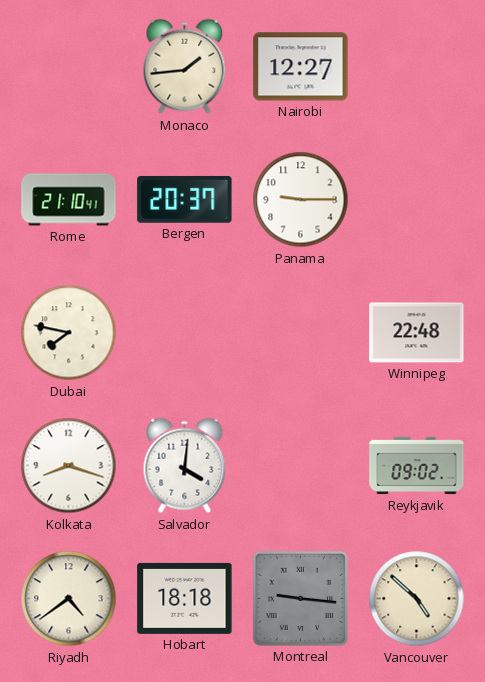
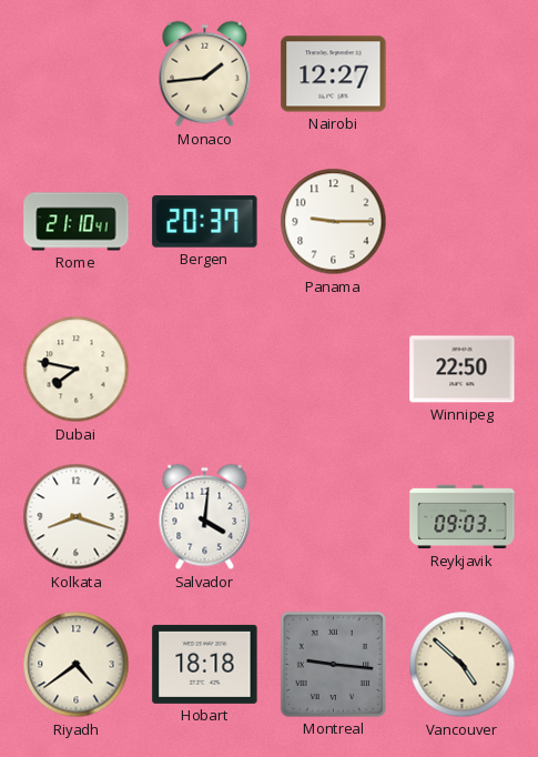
Winnipeg: 22:48 -> 22:50 (463, 370)
Reykjavik: 09:02 -> 09:03 (463, 517)
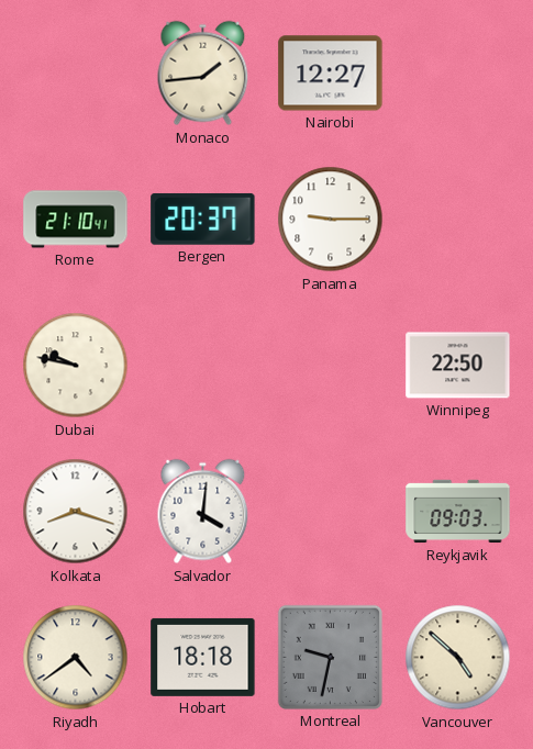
Dubai: 7:47 -> 9:47 (76, 366)
Montreal: 9:16 -> 9:32 (330, 657)
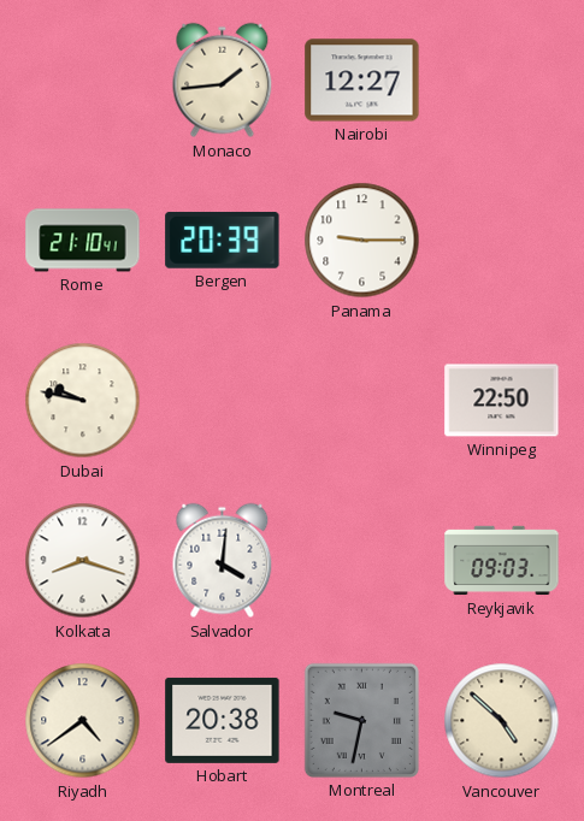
Bergen: 20:37 -> 20:39 (223, 240)
Hobart: 18:18 -> 20:38 (223, 720)
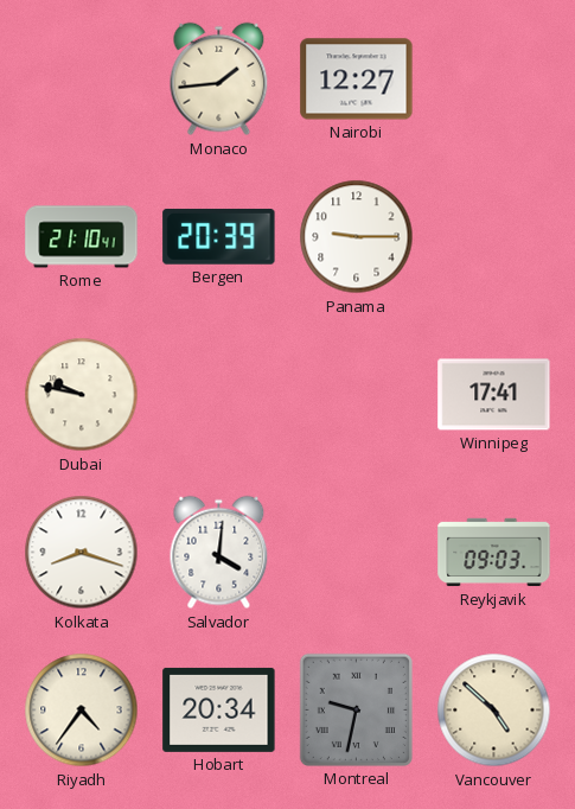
Winnipeg: 22:50 -> 17:41 (494, 395)
Riyadh: 4:39 -> 4:36 (82, 711)
Hobart: 20:38 -> 20:34 (219, 709)
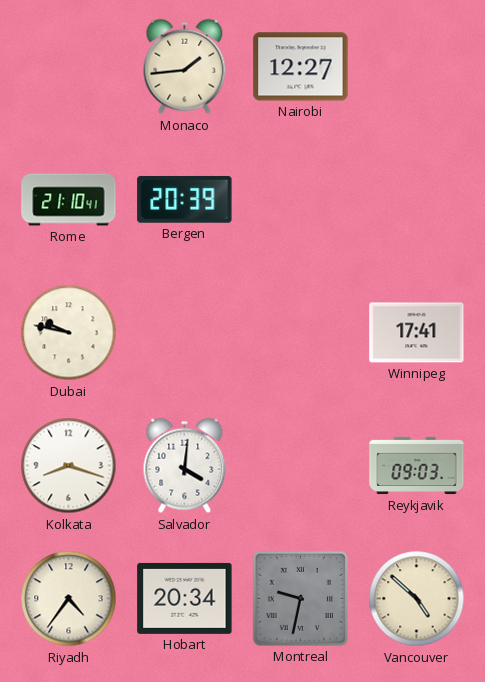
Panama: 9:15 -> none (357, 237)
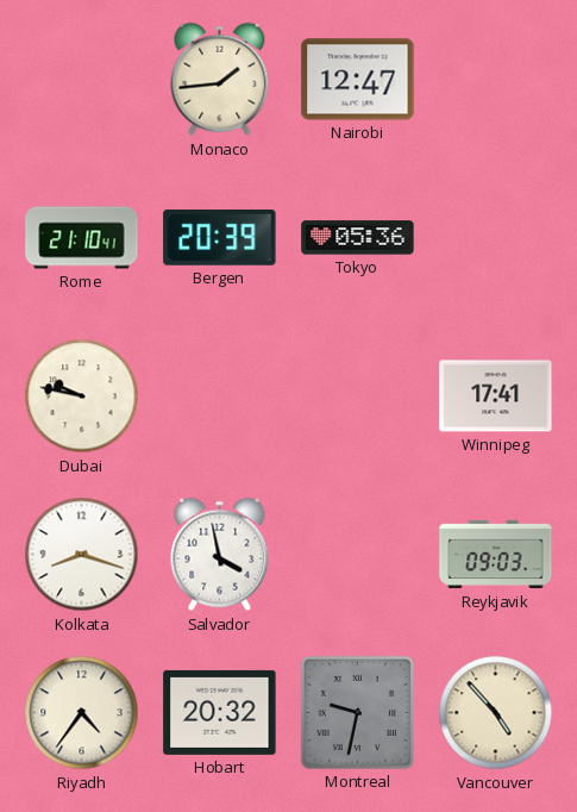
Nairobi: 12:27 -> 12:47 (358, 80)
Tokyo: none -> 05:36 (358, 238)
Salvador: 4:01 -> 3:58 (220, 555)
Hobart: 20:34 -> 20:32 (220, 712)
Vancouver: 4:52 -> 4:53 (496, 713)
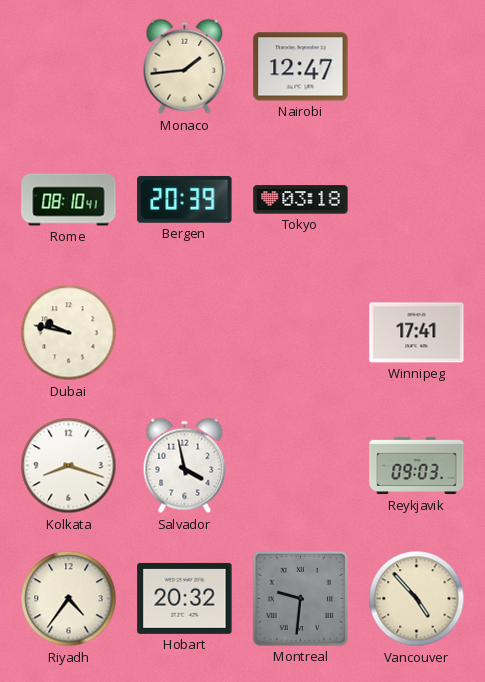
Rome: 21:10 -> 08:10 (69, 200)
Tokyo: 05:36 -> 03:18 (301, 200)
Montreal: 9:32 -> 9:31 (300, 598)
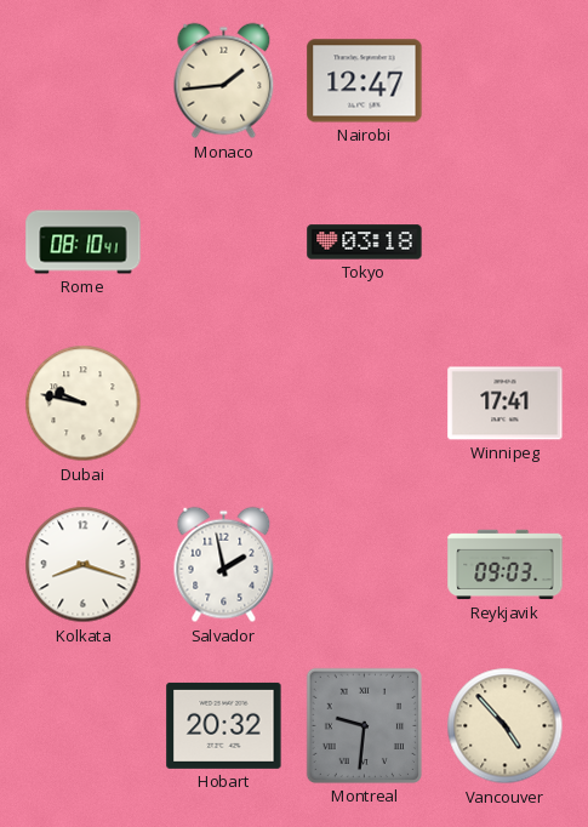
Bergen: 20:39 -> none (185, 199)
Salvador: 3:58 -> 1:58 (224, 565)
Riyadh: 4:36 -> none (69, 599)
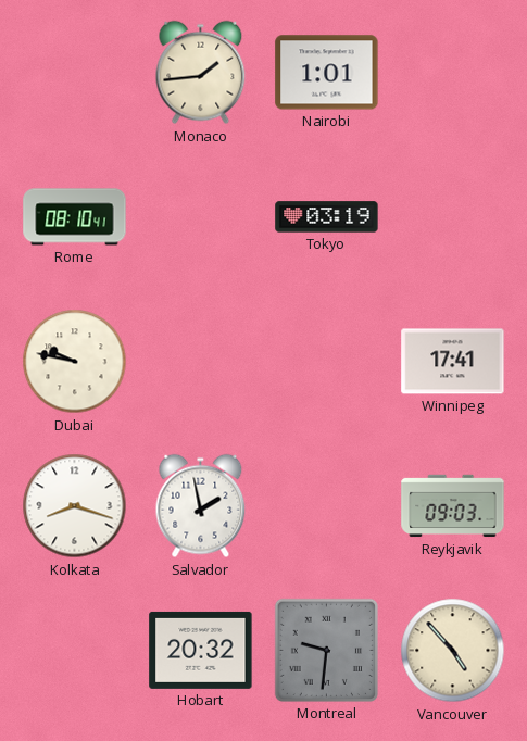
Nairobi: 12:47 -> 1:01 (327, 73)
Tokyo: 03:18 -> 03:19 (327, 217)
